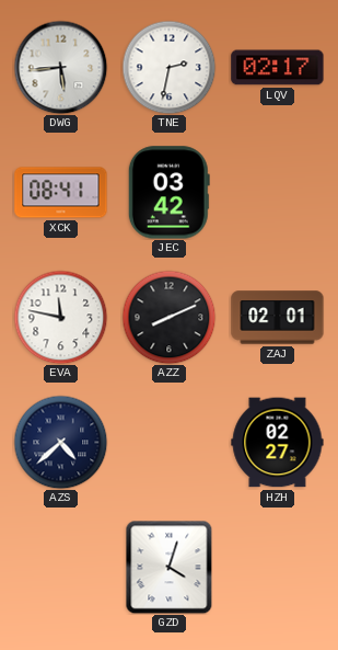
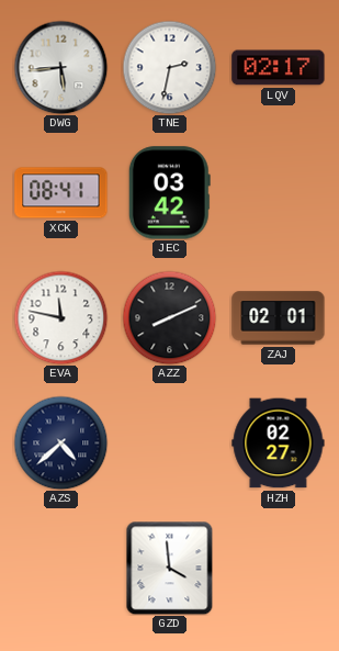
GZD: 4:03 -> 3:59 (170, 568)
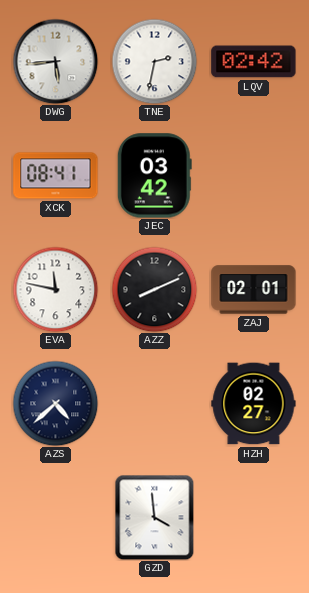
LQV: 02:17 -> 02:42 (254, 62)
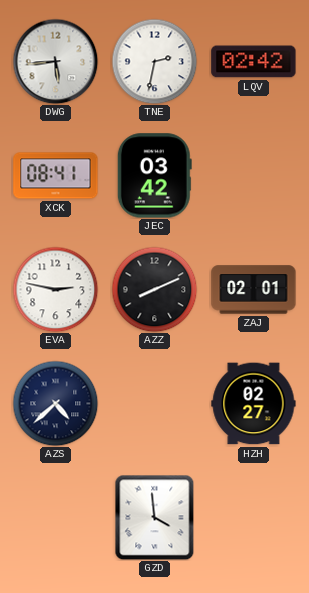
EVA: 11:47 -> 2:47 (55, 289)
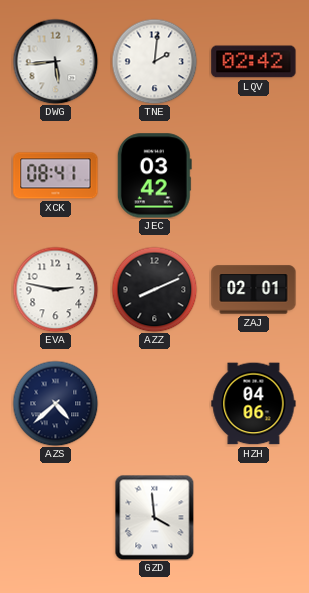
TNE: 2:32 -> 2:01 (154, 61)
HZH: 02:27 -> 04:06 (254, 404)
